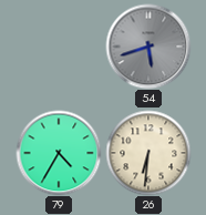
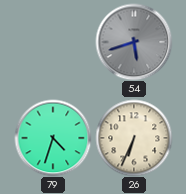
79: 4:35 -> 4:33 (53, 138)
26: 6:31 -> 6:34 (134, 138)
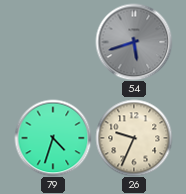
26: 6:34 -> 9:34 (134, 138)
